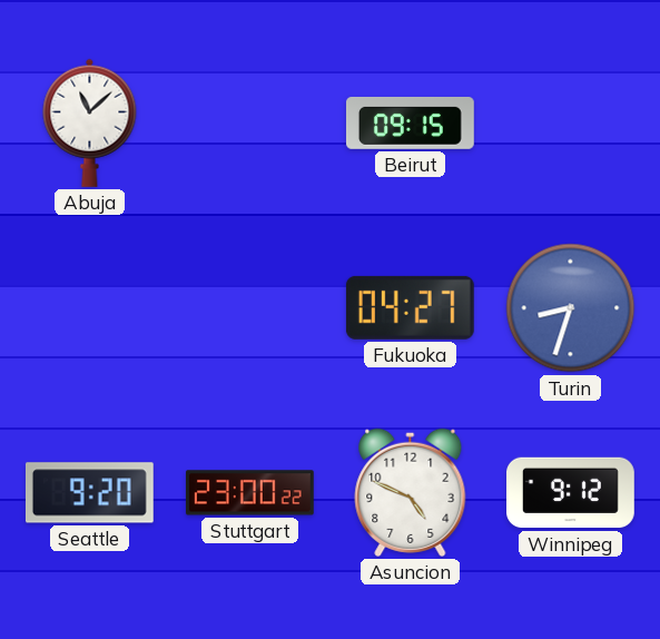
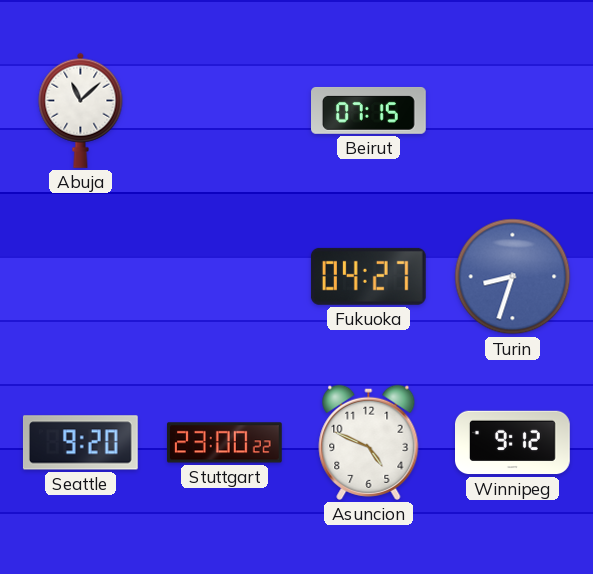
Beirut: 09:15 -> 07:15 (369, 111)
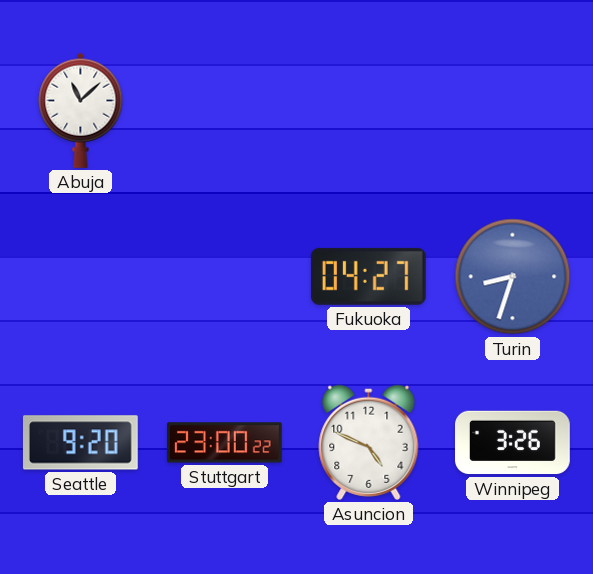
Beirut: 07:15 -> none (369, 111)
Winnipeg: 9:12 -> 3:26 (513, 443)
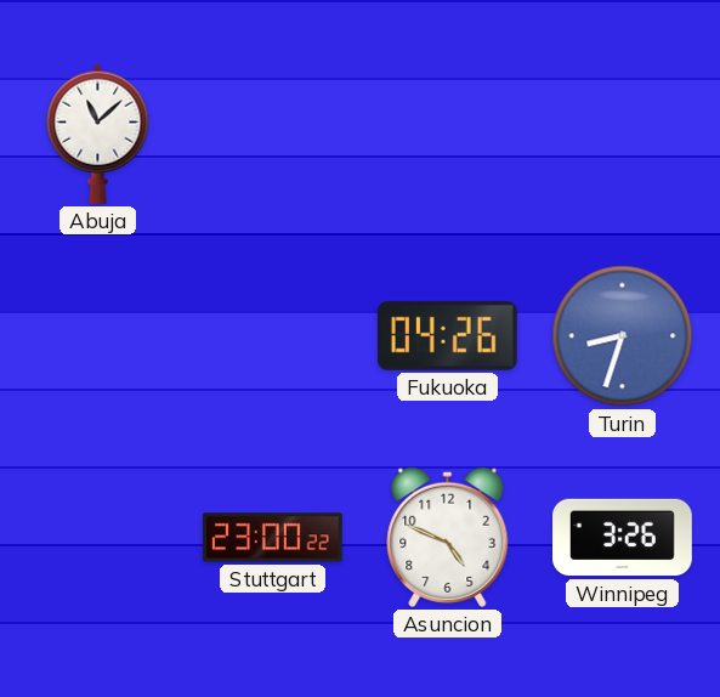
Fukuoka: 04:27 -> 04:26 (447, 335)
Seattle: 9:20 -> none (80, 443)
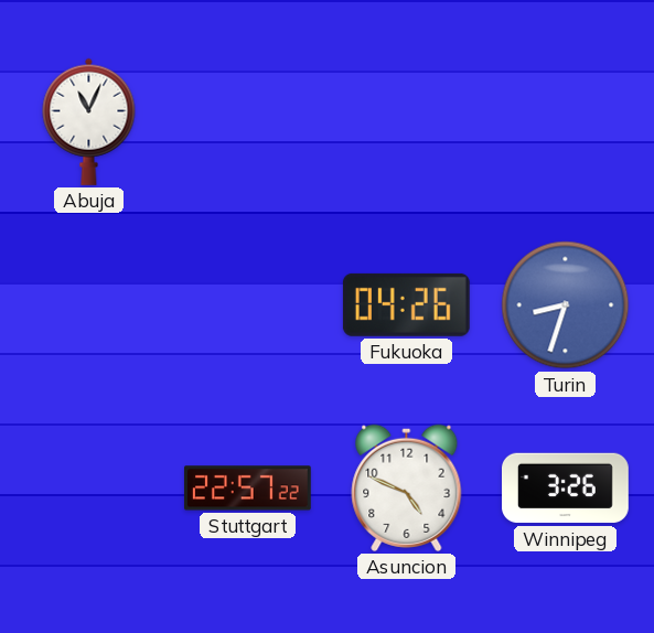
Abuja: 11:08 -> 11:04 (89, 121)
Stuttgart: 23:00 -> 22:57 (247, 489)
